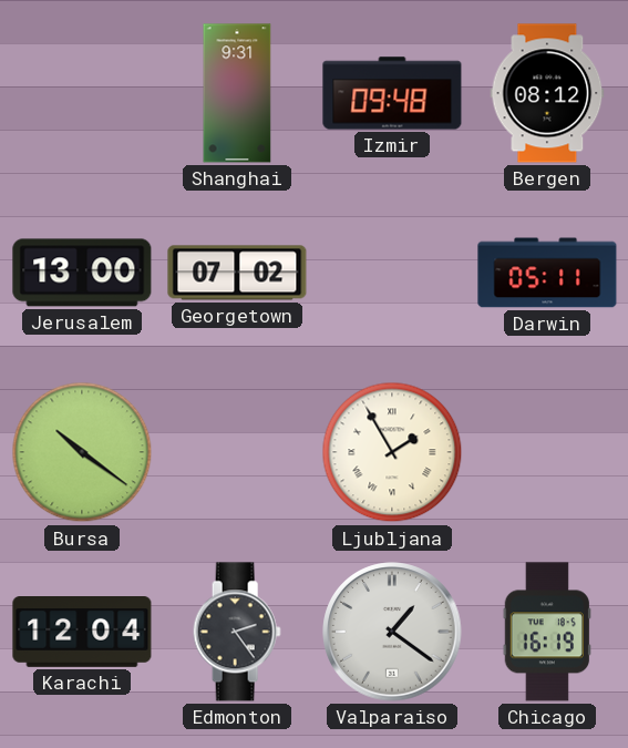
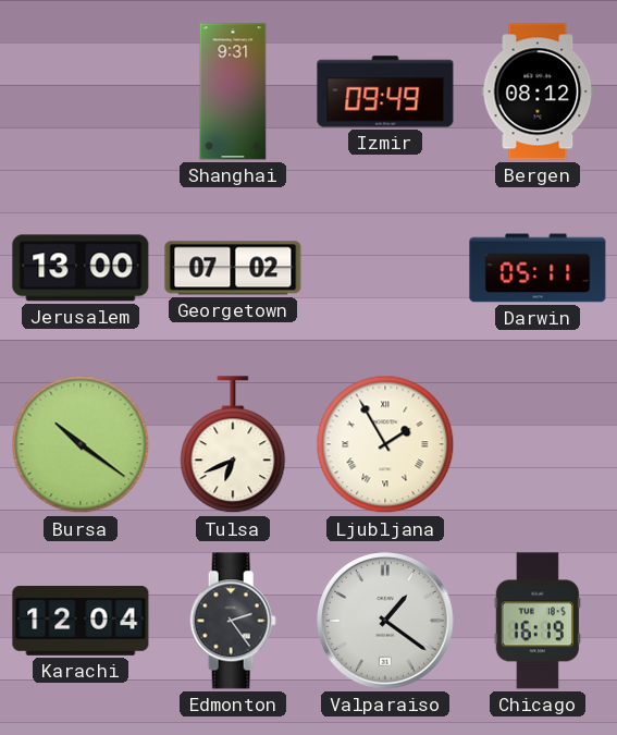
Izmir: 09:48 -> 09:49 (385, 91)
Tulsa: none -> 6:41 (233, 445)
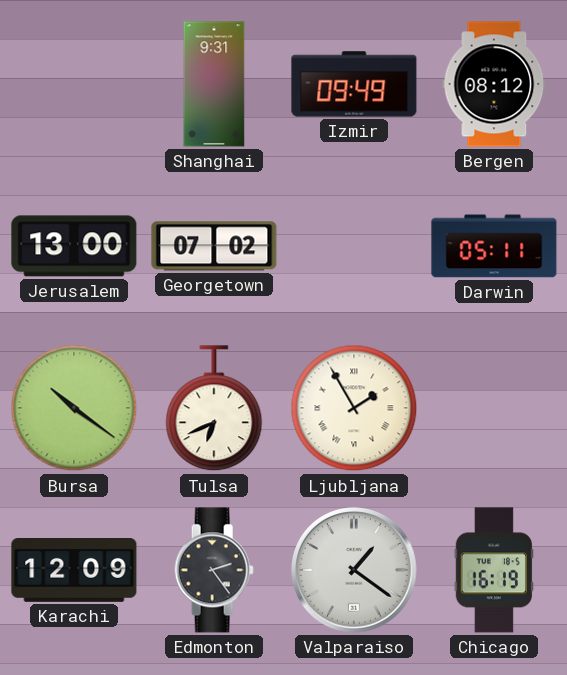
Karachi: 12:04 -> 12:09 (74, 571)
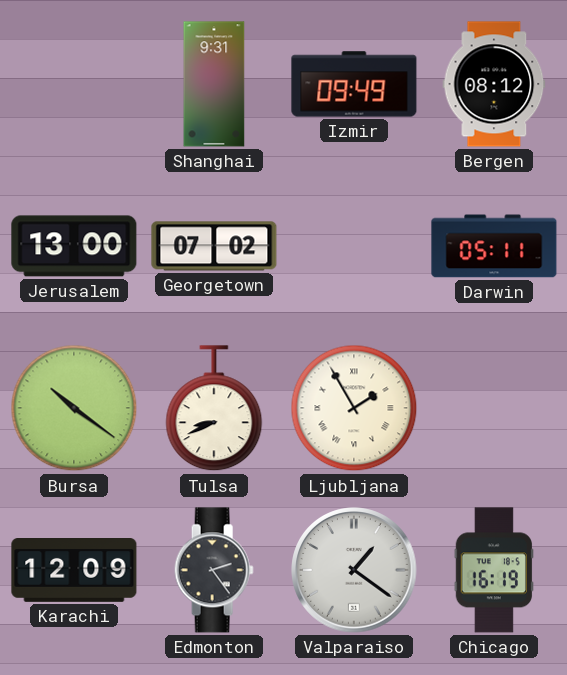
Tulsa: 6:41 -> 8:41 (214, 409)
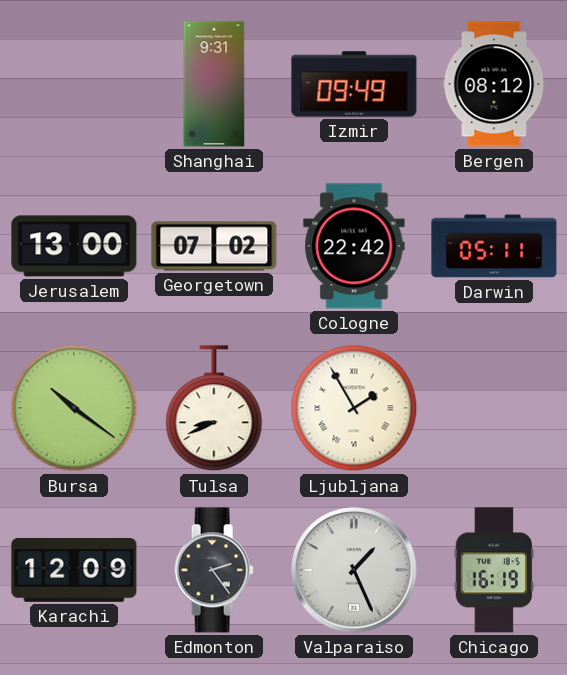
Cologne: none -> 22:42 (354, 246)
Valparaiso: 1:21 -> 1:26 (354, 570)
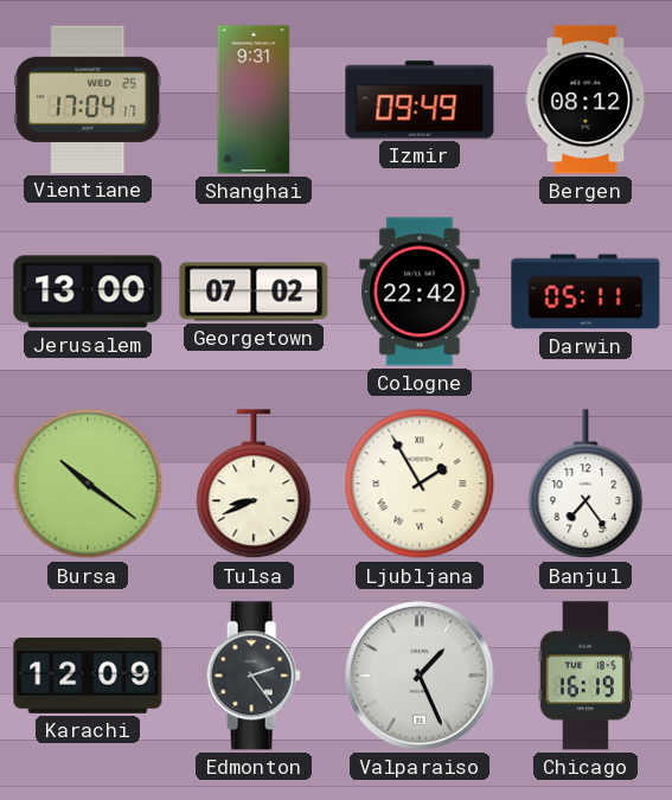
Vientiane: none -> 17:04 (88, 100)
Banjul: none -> 7:24 (585, 485)
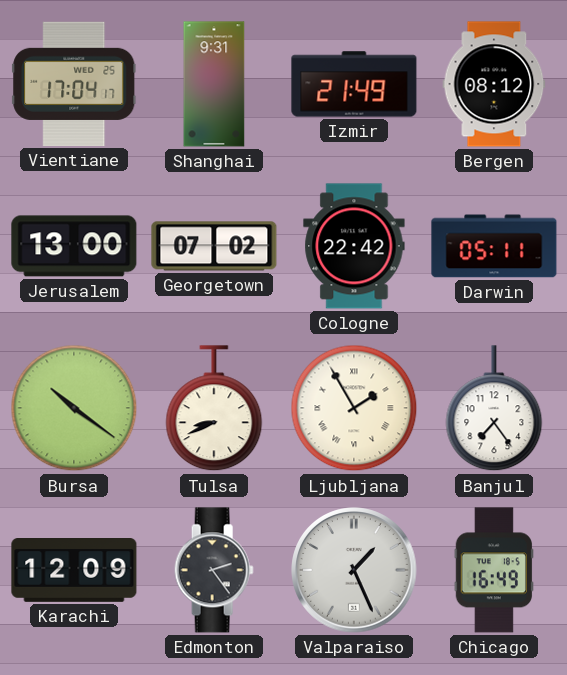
Izmir: 09:49 -> 21:49 (354, 84)
Chicago: 16:19 -> 16:49 (493, 570)
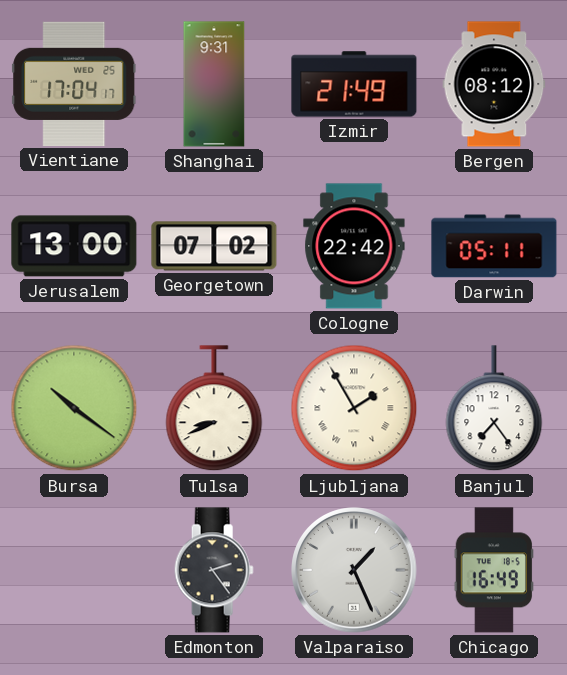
Karachi: 12:09 -> none (74, 571)
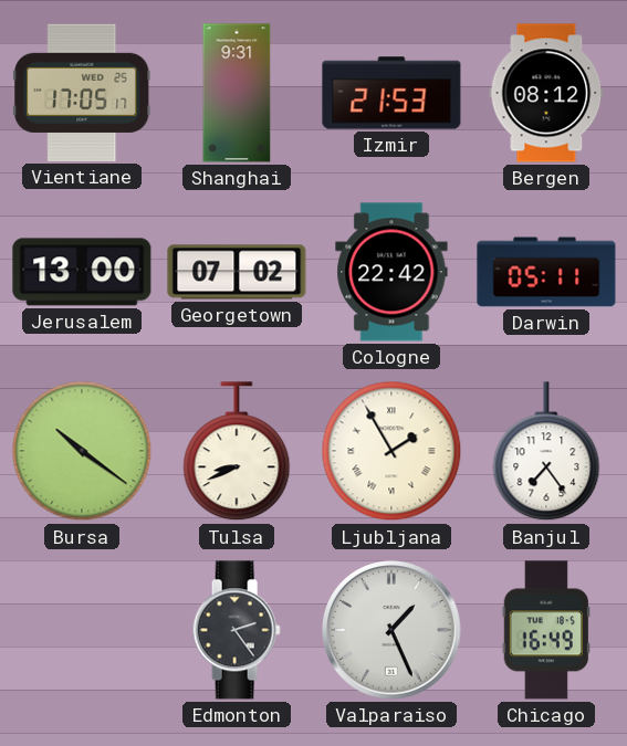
Vientiane: 17:04 -> 17:05 (82, 93)
Izmir: 21:49 -> 21:53 (391, 93)
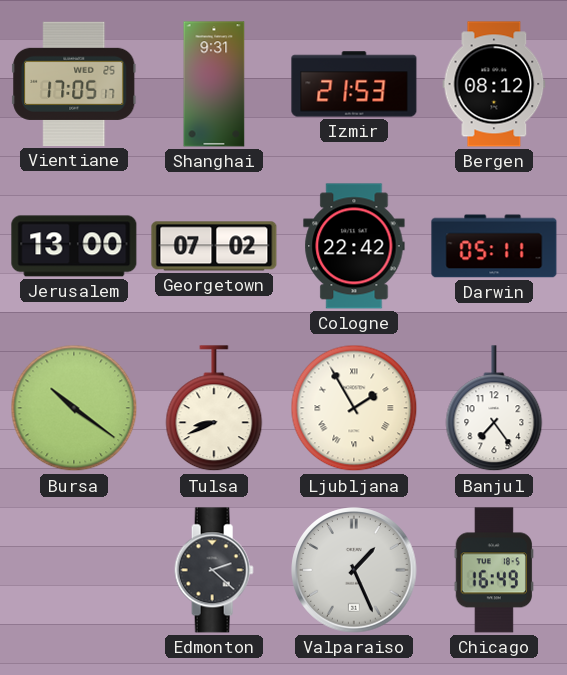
Edmonton: 2:24 -> 2:22 (214, 570)
